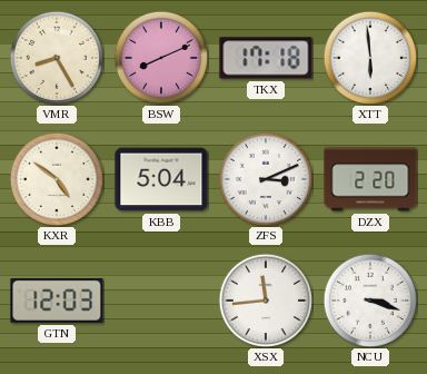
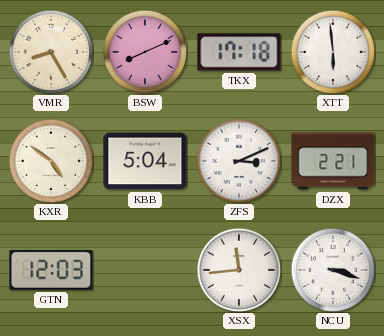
DZX: 2:20 -> 2:21 (333, 161)
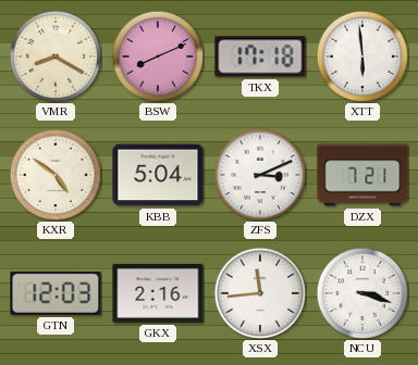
VMR: 8:25 -> 8:20 (54, 55)
DZX: 2:21 -> 7:21 (362, 175)
GKX: none -> 2:16 (158, 293)
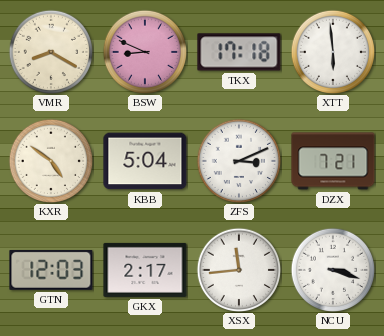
BSW: 8:11 -> 8:49 (144, 51)
GKX: 2:16 -> 2:17 (145, 270)
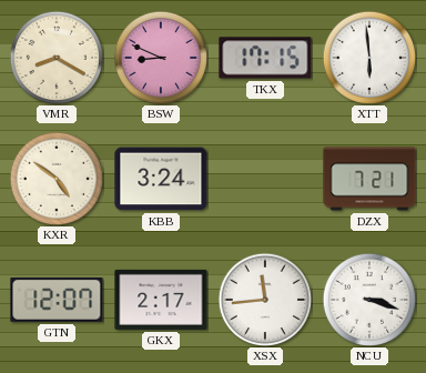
TKX: 17:18 -> 17:15 (265, 58)
KBB: 5:04 -> 3:24 (161, 179)
ZFS: 3:11 -> none (238, 160)
GTN: 12:03 -> 12:07 (57, 300)
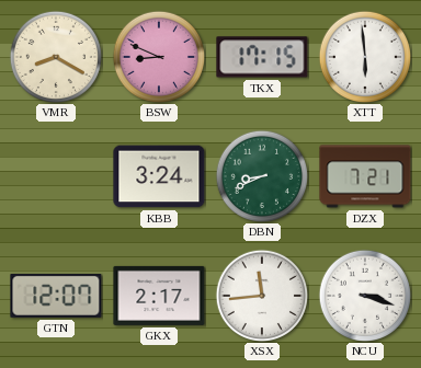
KXR: 4:51 -> none (55, 178)
DBN: none -> 8:41 (261, 175)
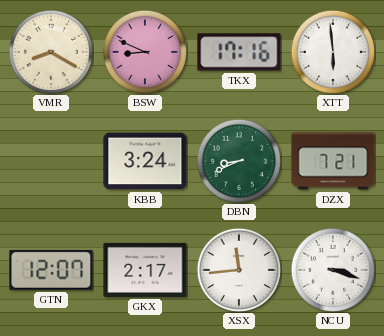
TKX: 17:15 -> 17:16 (239, 52)
